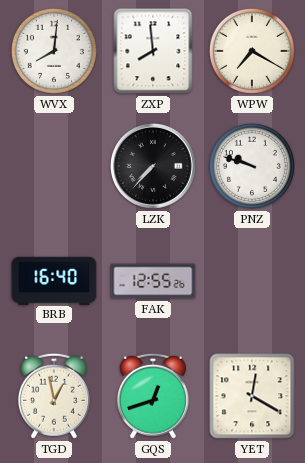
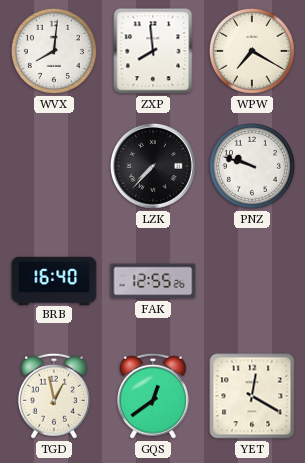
GQS: 12:42 -> 12:39 (153, 396)
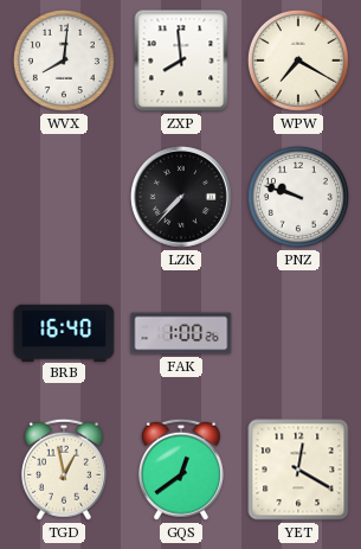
FAK: 12:55 -> 1:00 (181, 333)
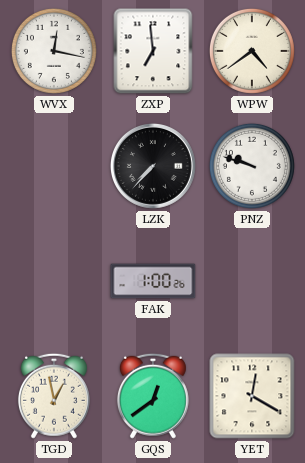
WVX: 8:01 -> 12:17 (54, 51)
ZXP: 7:59 -> 6:59 (153, 51)
WPW: 7:20 -> 4:39 (252, 51)
BRB: 16:40 -> none (64, 332)
